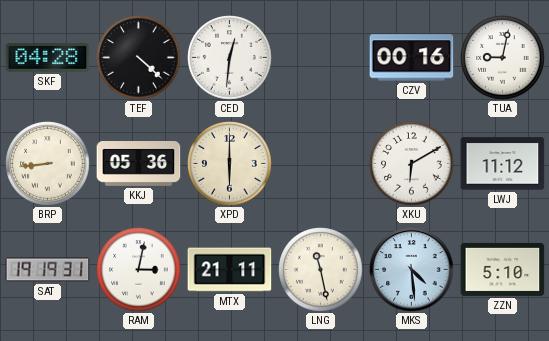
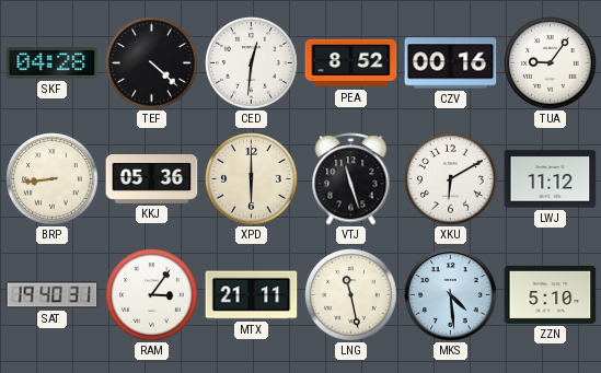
PEA: none -> 8:52 (351, 63)
TUA: 9:02 -> 9:06 (551, 63)
VTJ: none -> 11:27 (351, 179)
SAT: 19:19 -> 19:40 (53, 295)
RAM: 3:02 -> 3:06 (152, 295)
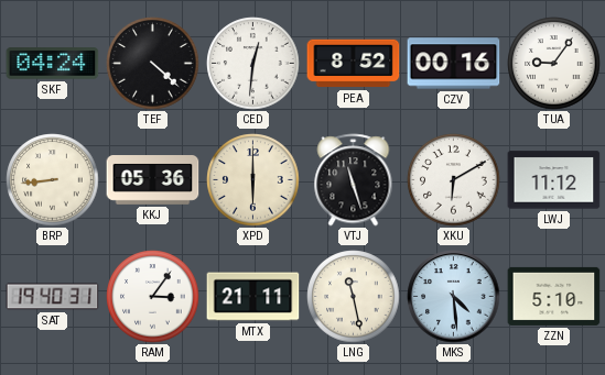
SKF: 04:28 -> 04:24 (53, 64)
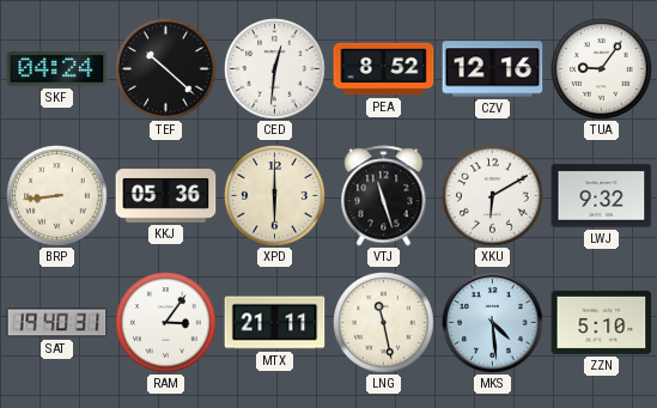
TEF: 4:22 -> 10:22 (166, 69)
CZV: 00:16 -> 12:16 (493, 69)
LWJ: 11:12 -> 9:32 (602, 196)
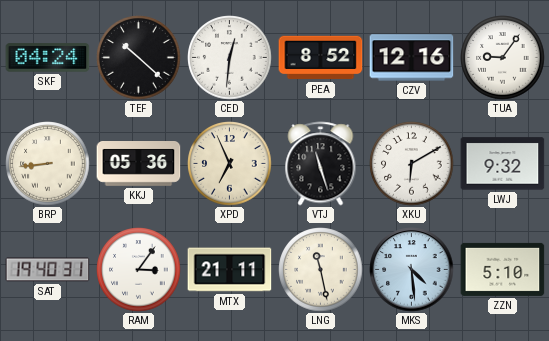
XPD: 6:00 -> 6:56 (230, 164)
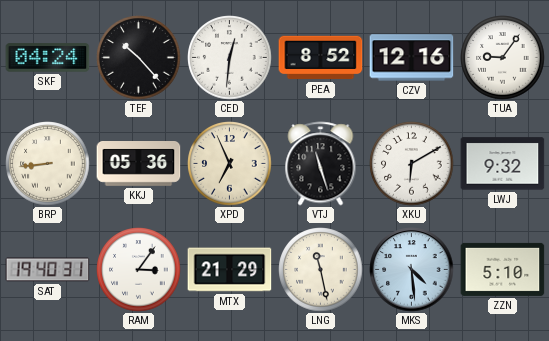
TEF: 10:22 -> 10:23 (139, 58)
MTX: 21:11 -> 21:29 (230, 270)
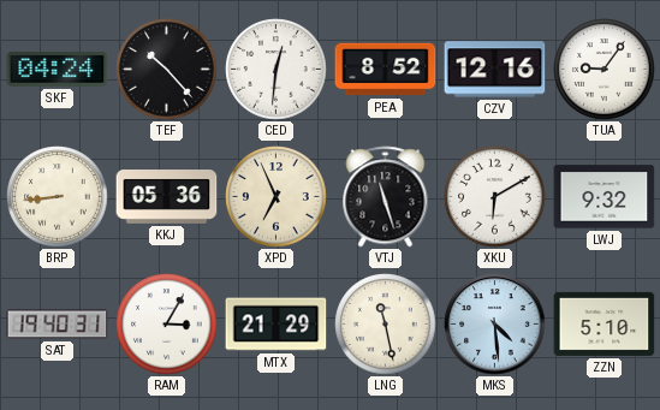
RAM: 3:06 -> 3:05 (167, 325)
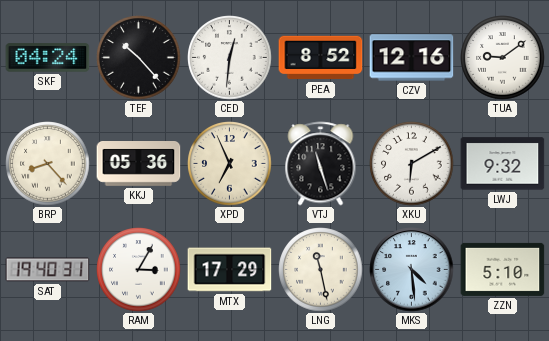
TUA: 9:06 -> 9:09 (503, 58)
BRP: 8:44 -> 8:23 (48, 164)
MTX: 21:29 -> 17:29 (230, 270)
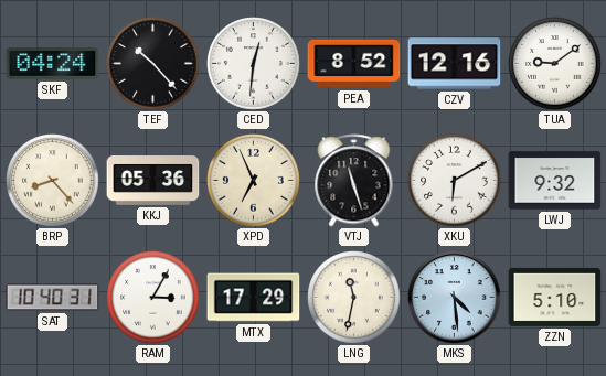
SAT: 19:40 -> 10:40 (53, 298)
LNG: 11:28 -> 11:32 (354, 298)
